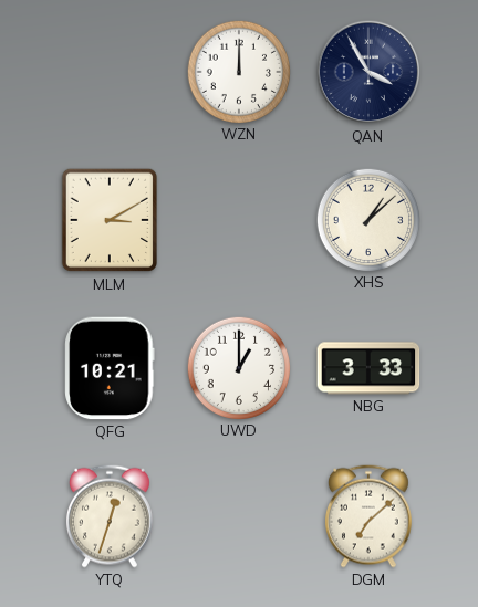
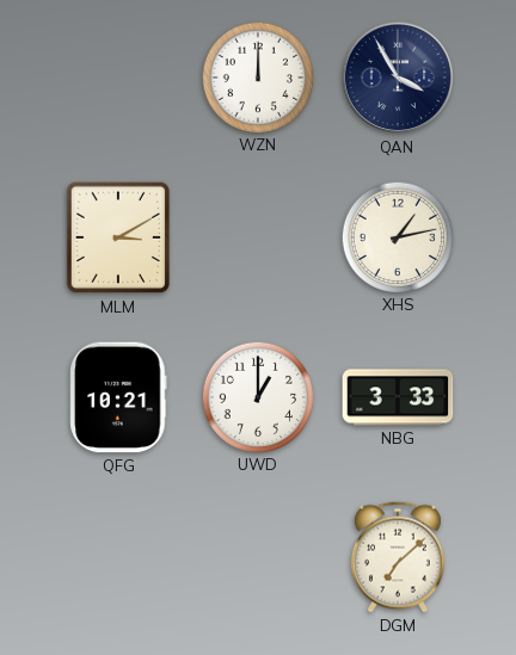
XHS: 1:08 -> 1:13 (397, 236)
YTQ: 12:33 -> none (110, 516)
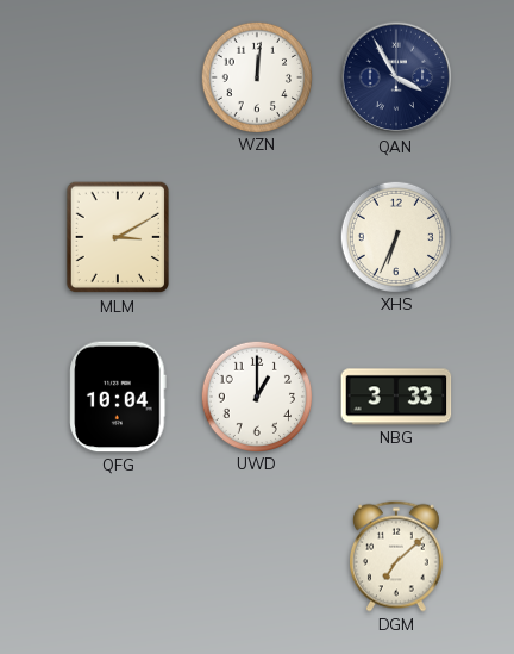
WZN: 12:00 -> 12:01 (256, 76)
XHS: 1:13 -> 6:34 (395, 236)
QFG: 10:21 -> 10:04 (118, 397)
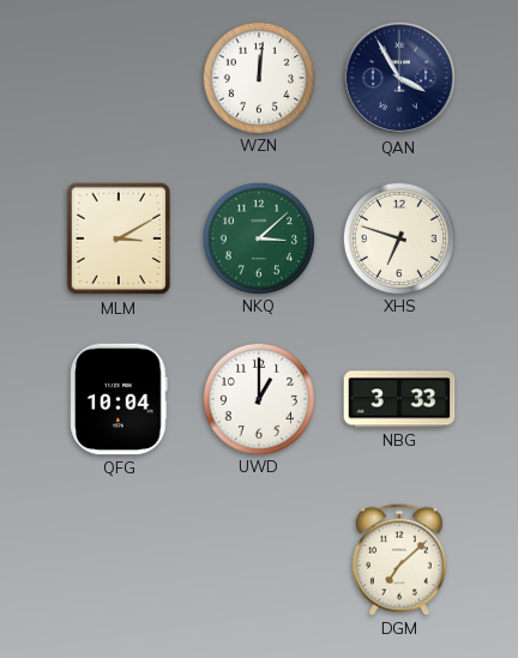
NKQ: none -> 3:08 (258, 237)
XHS: 6:34 -> 6:48 (398, 237)
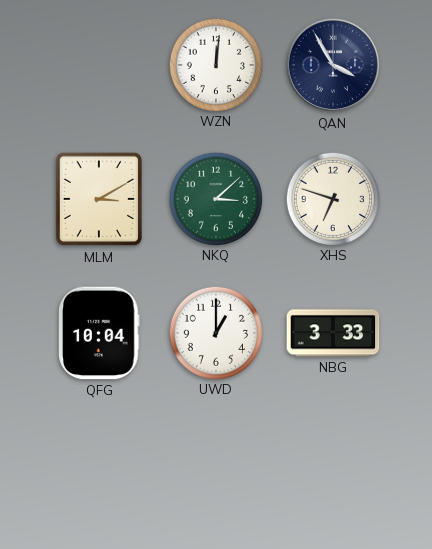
DGM: 7:08 -> none (399, 560)
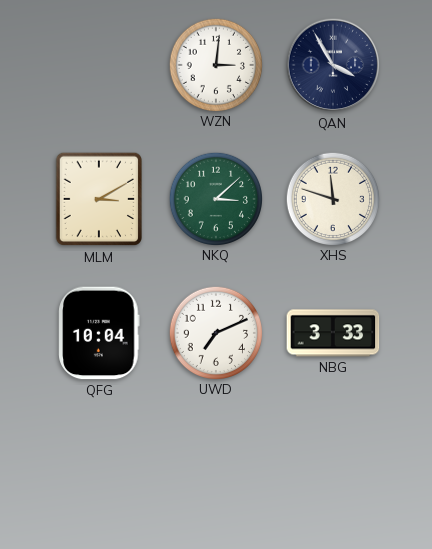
WZN: 12:01 -> 3:01 (215, 64)
XHS: 6:48 -> 11:48 (332, 198)
UWD: 1:00 -> 7:11 (215, 332)
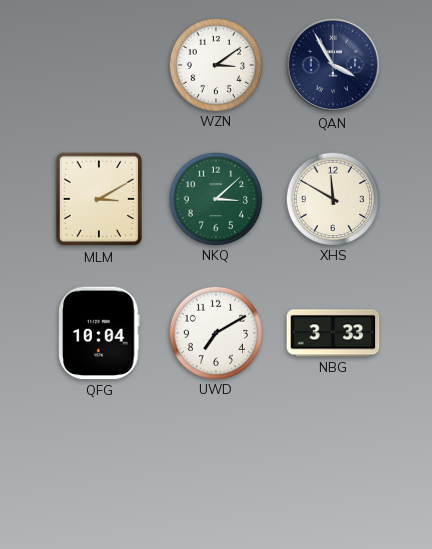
WZN: 3:01 -> 3:09 (215, 64)
XHS: 11:48 -> 11:50 (332, 198)
UWD: 7:11 -> 7:10 (215, 332)
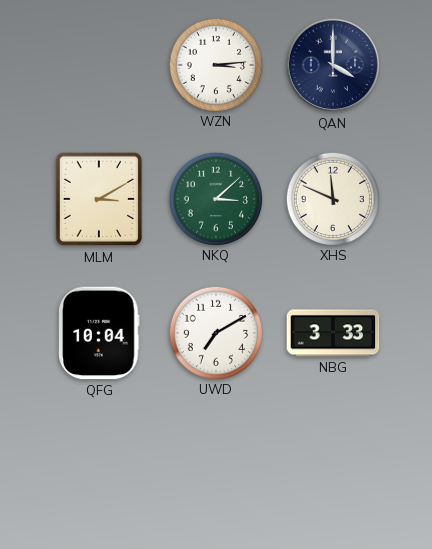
WZN: 3:09 -> 3:14 (215, 64)
QAN: 3:55 -> 4:00 (333, 65)
XHS: 11:50 -> 11:49 (332, 198)
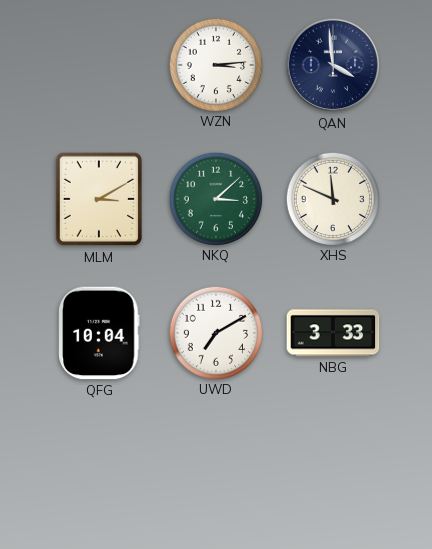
QAN: 4:00 -> 3:59 (333, 65)
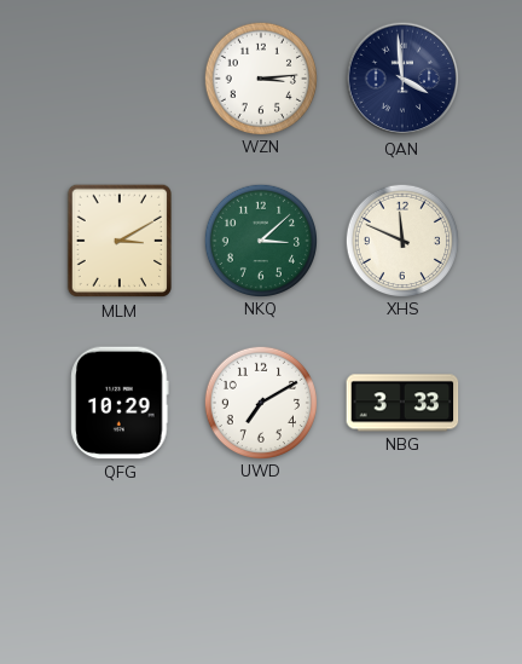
QFG: 10:04 -> 10:29 (120, 403)
